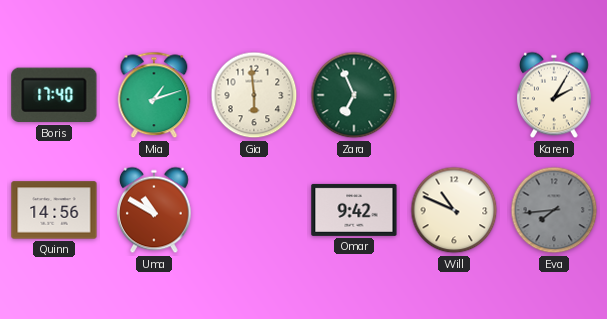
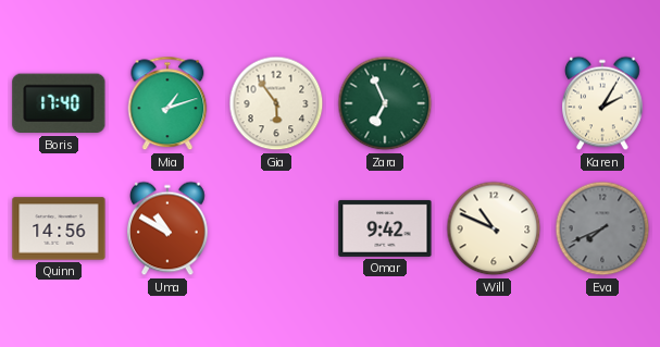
Gia: 5:59 -> 5:54 (276, 103)
Eva: 7:44 -> 7:41 (602, 228)
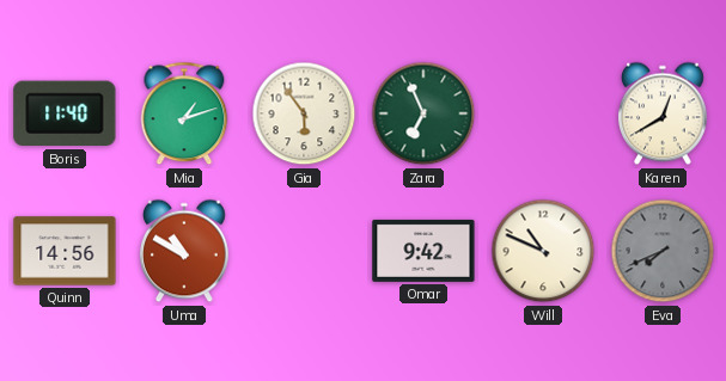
Boris: 17:40 -> 11:40 (65, 113)
Karen: 2:05 -> 12:40 (664, 113)
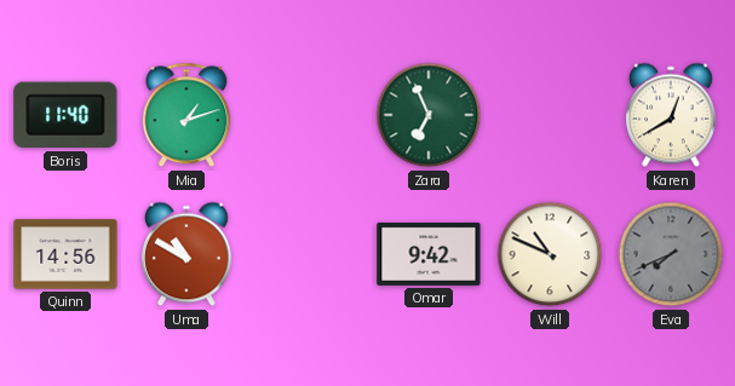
Gia: 5:54 -> none (304, 113)
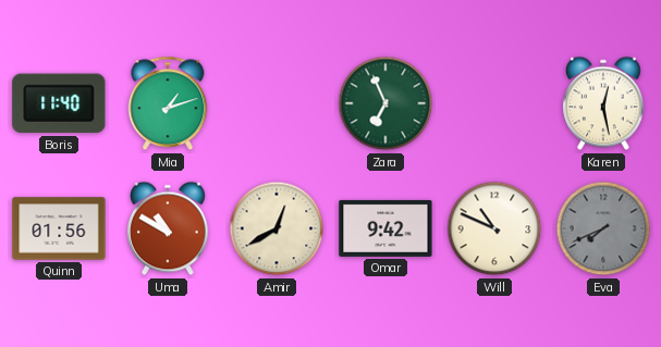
Karen: 12:40 -> 12:28 (604, 103)
Quinn: 14:56 -> 01:56 (59, 228)
Amir: none -> 12:40 (277, 228)
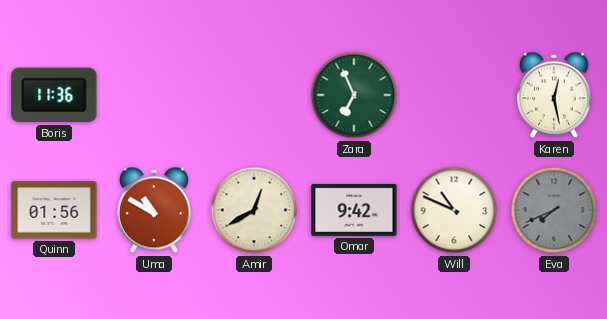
Boris: 11:40 -> 11:36 (54, 95)
Mia: 1:12 -> none (168, 103)
